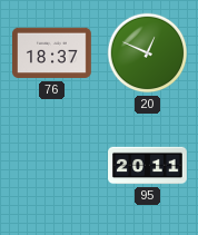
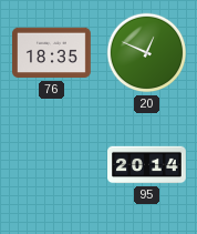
76: 18:37 -> 18:35 (52, 53)
95: 20:11 -> 20:14 (147, 165)
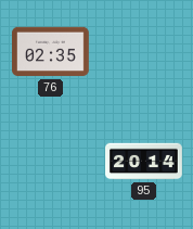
76: 18:35 -> 02:35 (51, 52)
20: 12:49 -> none (147, 53)
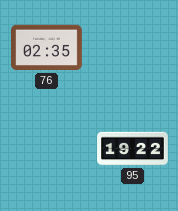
95: 20:14 -> 19:22 (133, 149)
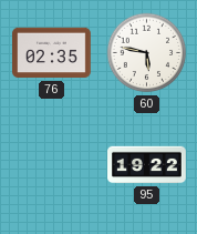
60: none -> 5:47 (147, 53)
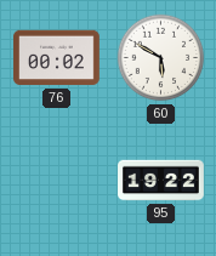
76: 02:35 -> 00:02 (57, 58)
60: 5:47 -> 5:50 (161, 58)
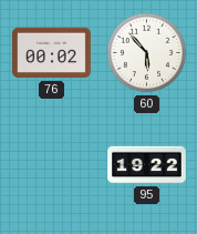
60: 5:50 -> 5:53 (147, 53)
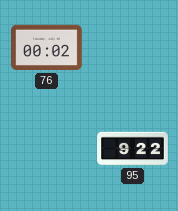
60: 5:53 -> none (147, 53)
95: 19:22 -> 9:22 (133, 149)
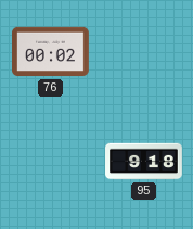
95: 9:22 -> 9:18 (144, 162)
